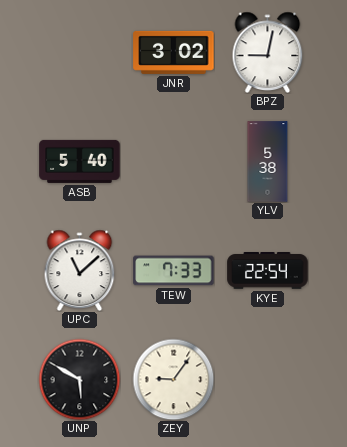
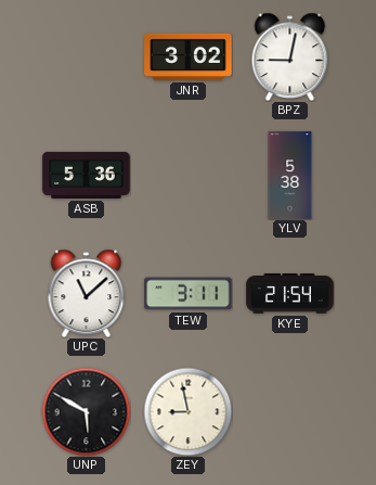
ASB: 5:40 -> 5:36 (87, 175)
TEW: 7:33 -> 3:11 (189, 294)
KYE: 22:54 -> 21:54 (290, 294)
ZEY: 9:06 -> 8:58 (187, 411)
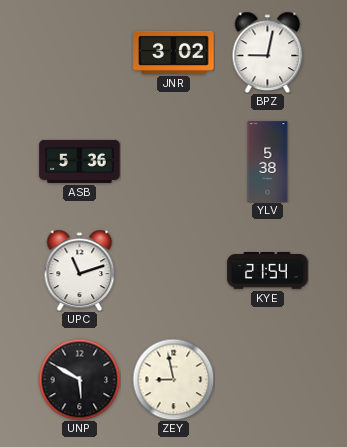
UPC: 11:08 -> 11:12 (80, 270)
TEW: 3:11 -> none (189, 294)
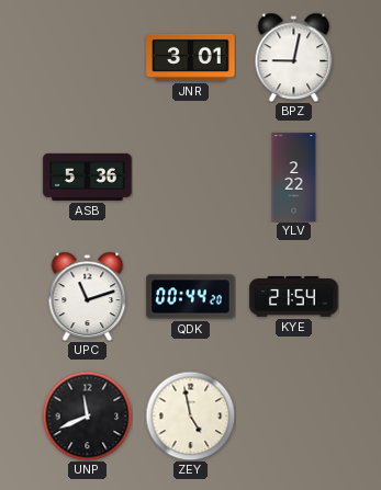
JNR: 3:02 -> 3:01 (191, 57)
YLV: 5:38 -> 2:22 (294, 178)
QDK: none -> 00:44 (191, 297)
UNP: 5:50 -> 11:41 (87, 415)
ZEY: 8:58 -> 4:58 (190, 415)
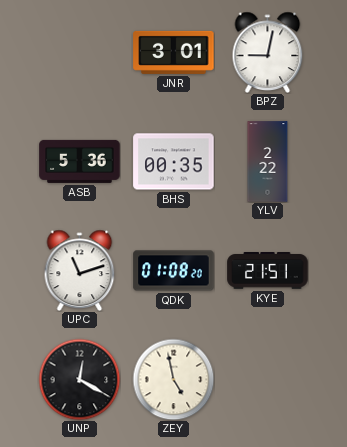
BHS: none -> 00:35 (174, 162)
QDK: 00:44 -> 01:08 (174, 271)
KYE: 21:54 -> 21:51 (268, 271)
UNP: 11:41 -> 12:20 (79, 379)
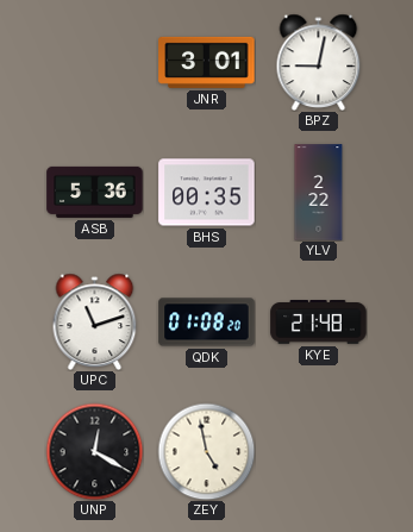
KYE: 21:51 -> 21:48 (319, 323)
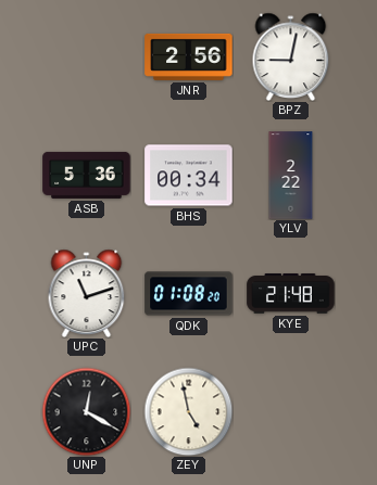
JNR: 3:01 -> 2:56 (189, 56)
BHS: 00:35 -> 00:34 (189, 176)
